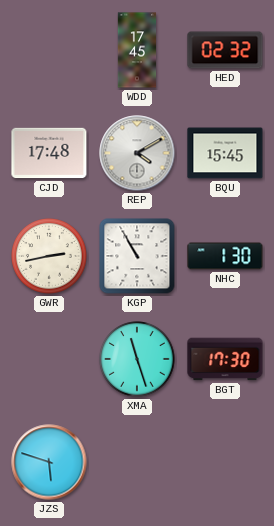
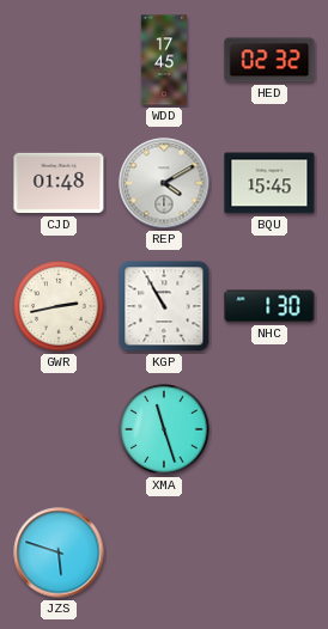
CJD: 17:48 -> 01:48 (59, 183)
BGT: 17:30 -> none (225, 359)
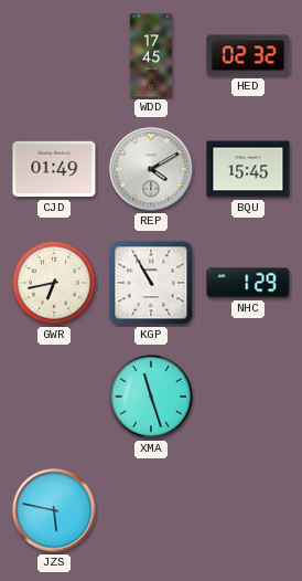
CJD: 01:48 -> 01:49 (54, 169)
GWR: 2:43 -> 6:43 (54, 283)
NHC: 1:30 -> 1:29 (248, 283)
JZS: 5:48 -> 5:47 (54, 510)
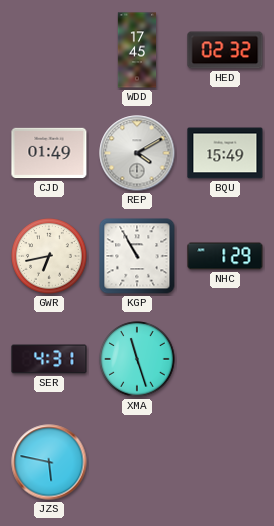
BQU: 15:45 -> 15:49 (225, 153)
SER: none -> 4:31 (49, 359)
